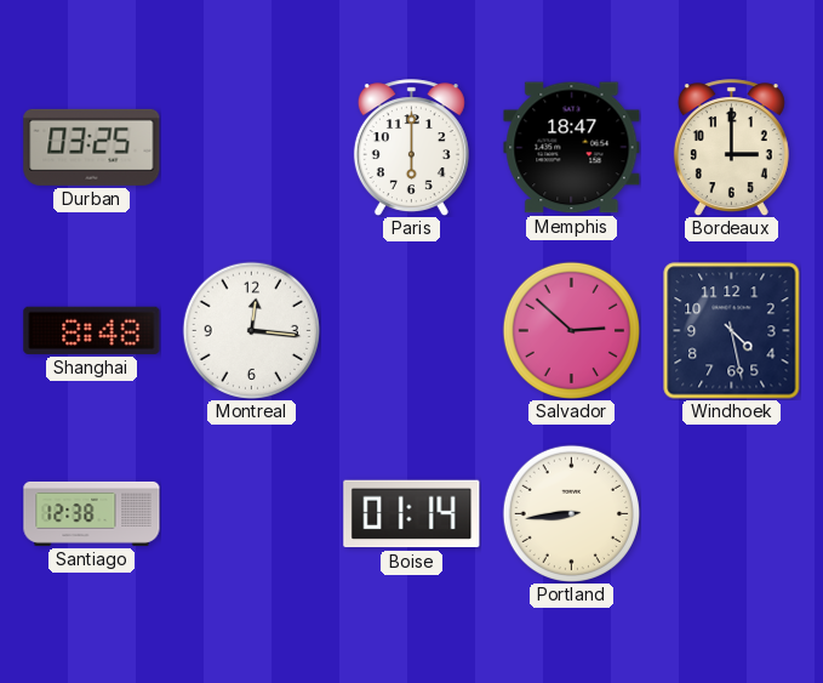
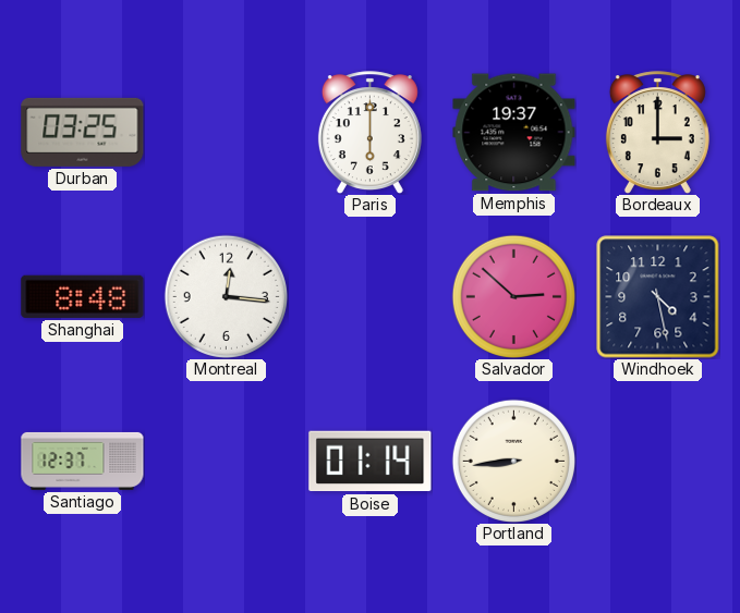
Memphis: 18:47 -> 19:37 (514, 133)
Santiago: 12:38 -> 12:37 (83, 461)
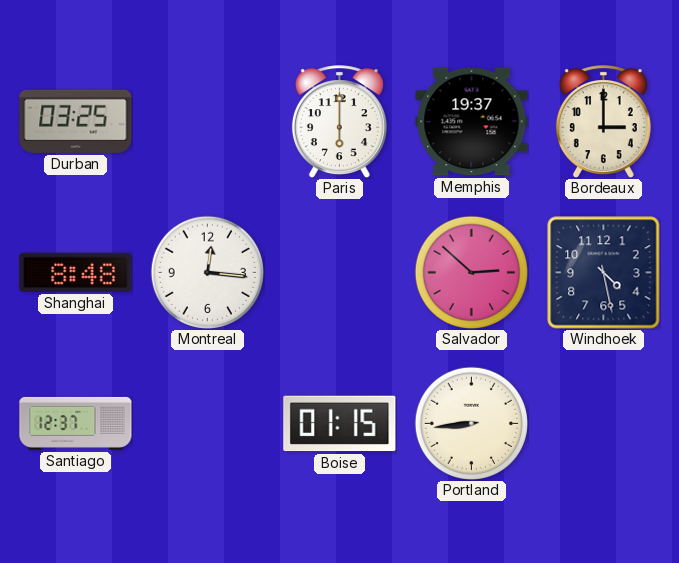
Boise: 01:14 -> 01:15 (340, 424)
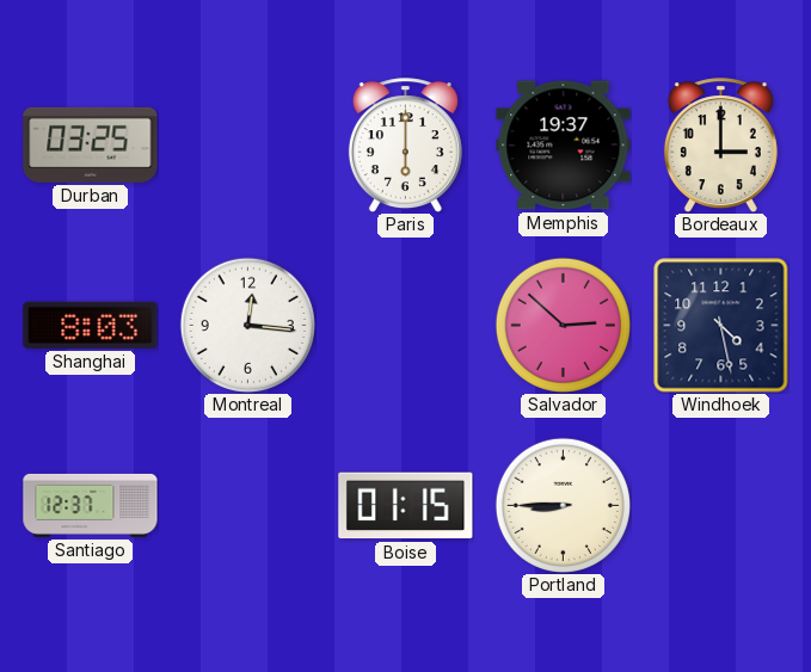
Shanghai: 8:48 -> 8:03 (91, 325)
Portland: 8:44 -> 8:45 (563, 505)
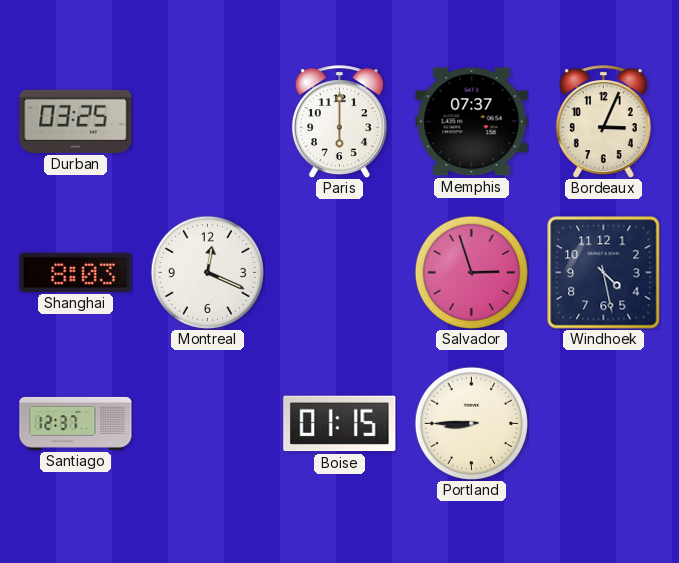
Memphis: 19:37 -> 07:37 (472, 122)
Bordeaux: 3:00 -> 3:04 (603, 122)
Montreal: 12:16 -> 12:19 (207, 272)
Salvador: 2:52 -> 2:57 (471, 272)
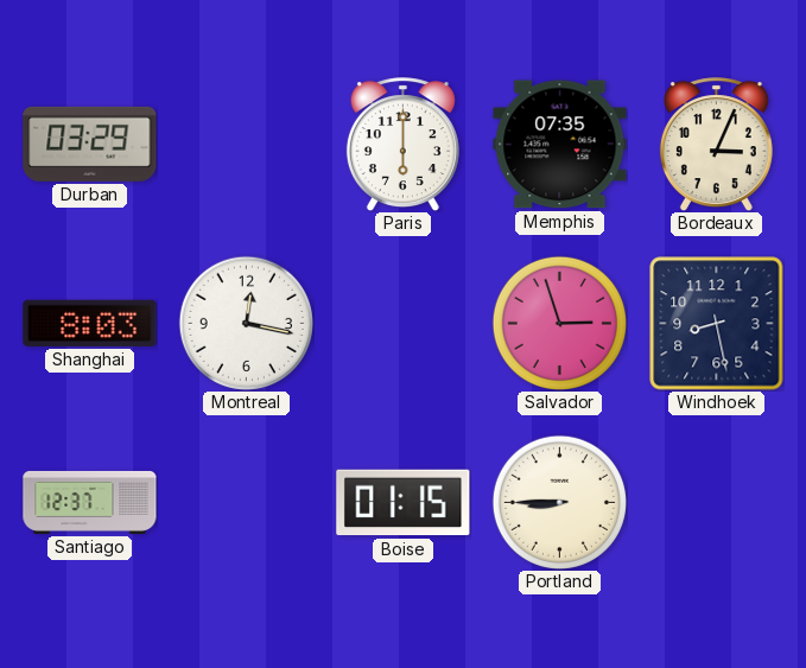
Durban: 03:25 -> 03:29 (90, 144)
Memphis: 07:37 -> 07:35 (560, 145)
Montreal: 12:19 -> 12:17 (246, 323)
Windhoek: 4:28 -> 8:28 (717, 324)
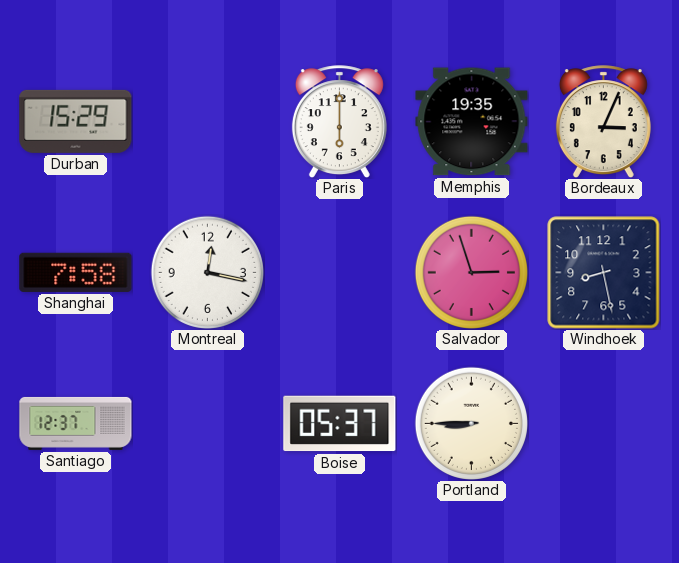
Durban: 03:29 -> 15:29 (76, 121)
Memphis: 07:35 -> 19:35 (472, 122)
Shanghai: 8:03 -> 7:58 (76, 272)
Boise: 01:15 -> 05:37 (340, 424)
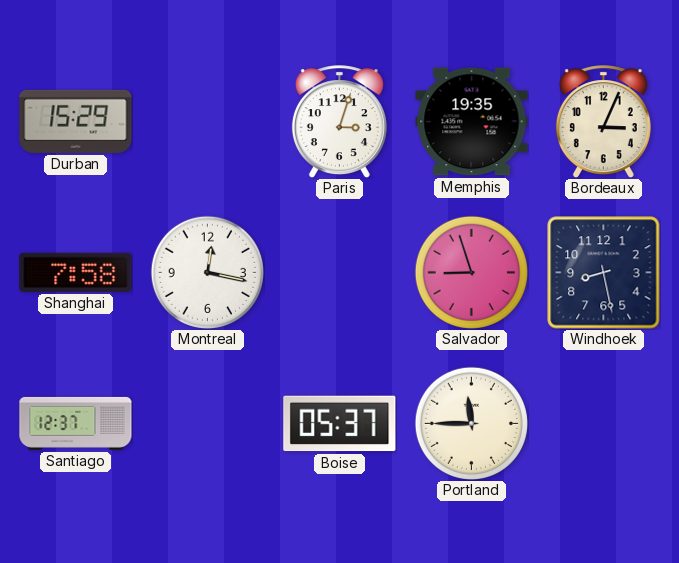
Paris: 6:00 -> 3:03 (339, 122)
Salvador: 2:57 -> 8:57 (471, 272)
Portland: 8:45 -> 11:45 (471, 423)
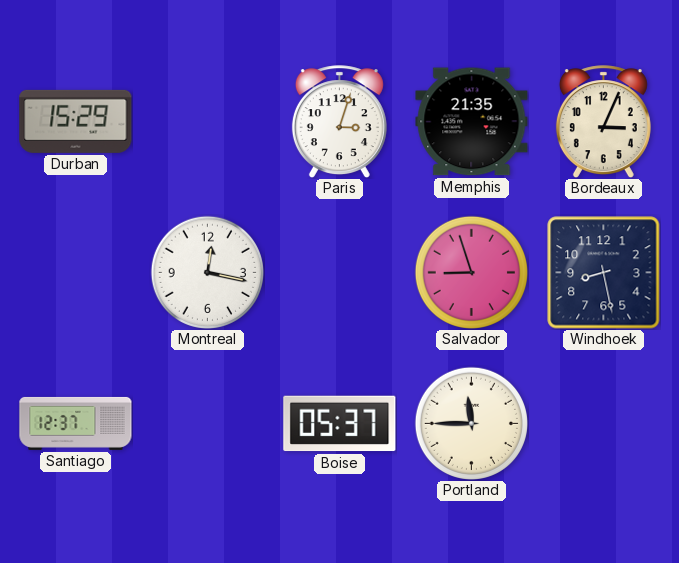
Memphis: 19:35 -> 21:35 (472, 122)
Shanghai: 7:58 -> none (76, 272)
